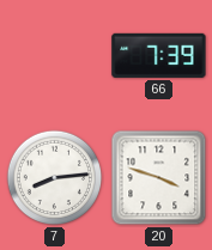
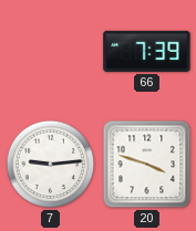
7: 8:14 -> 9:14 (51, 165)
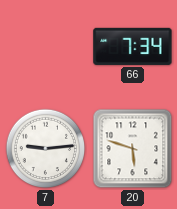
66: 7:39 -> 7:34 (133, 46)
20: 3:48 -> 5:48 (133, 149)
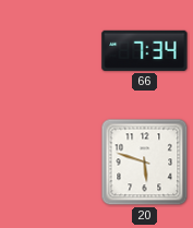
7: 9:14 -> none (46, 149)
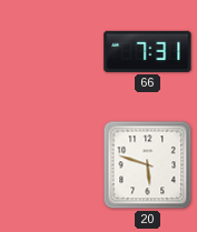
66: 7:34 -> 7:31 (148, 51)
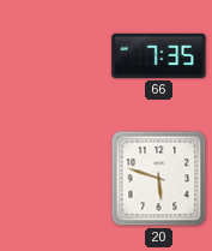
66: 7:31 -> 7:35 (159, 55)
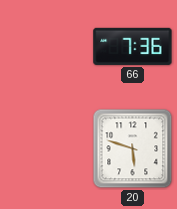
66: 7:35 -> 7:36 (133, 46)
